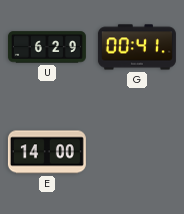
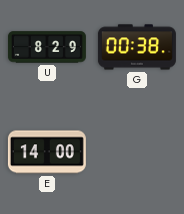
U: 6:29 -> 8:29 (47, 47)
G: 00:41 -> 00:38 (137, 47)
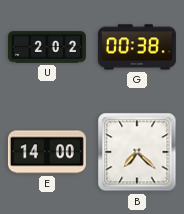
U: 8:29 -> 2:02 (47, 47)
B: none -> 7:22 (137, 152)
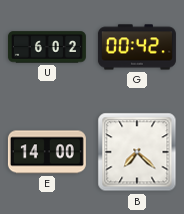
U: 2:02 -> 6:02 (47, 47)
G: 00:38 -> 00:42 (137, 47)
